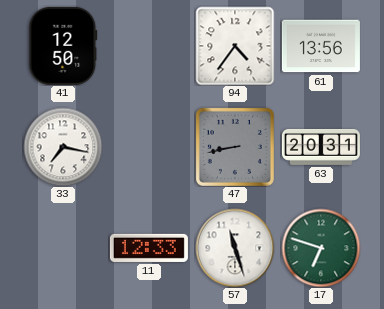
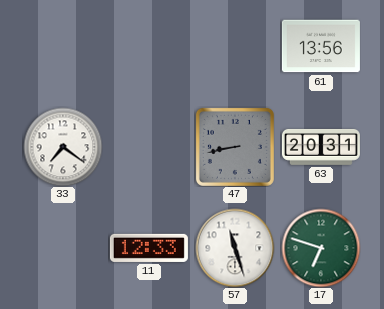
41: 12:50 -> none (63, 46)
94: 4:36 -> none (235, 46)
33: 7:17 -> 7:21 (63, 147)
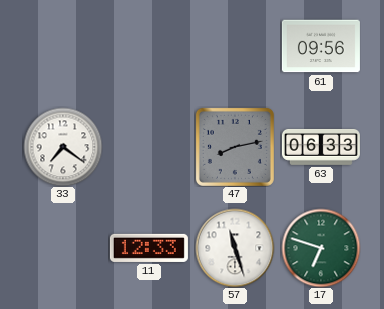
61: 13:56 -> 09:56 (321, 46)
47: 8:43 -> 8:13 (235, 147)
63: 20:31 -> 06:33 (321, 147)
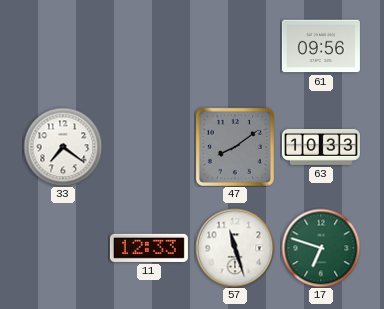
47: 8:13 -> 8:09 (235, 147)
63: 06:33 -> 10:33 (321, 147)
